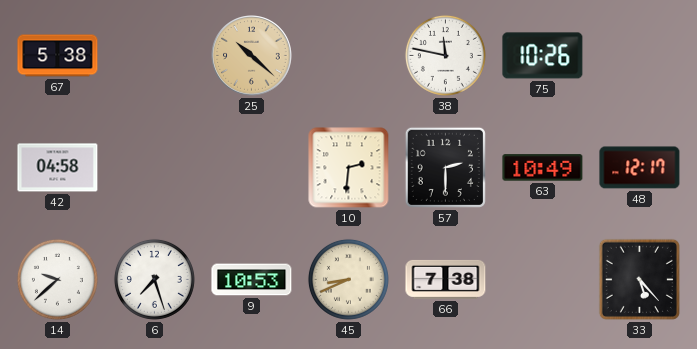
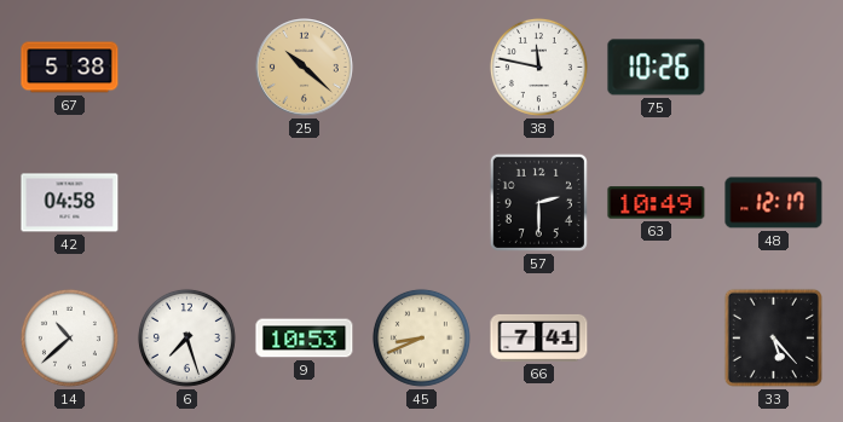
10: 2:31 -> none (349, 168)
14: 9:38 -> 10:38 (69, 337)
66: 7:38 -> 7:41 (539, 337)
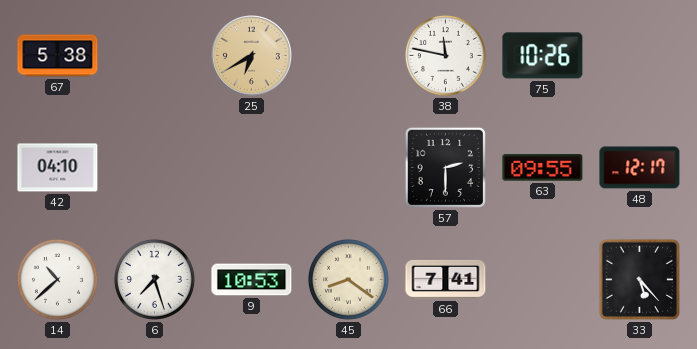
25: 10:22 -> 6:40 (252, 56)
42: 04:58 -> 04:10 (58, 168)
63: 10:49 -> 09:55 (543, 168)
45: 8:41 -> 8:21 (348, 279)
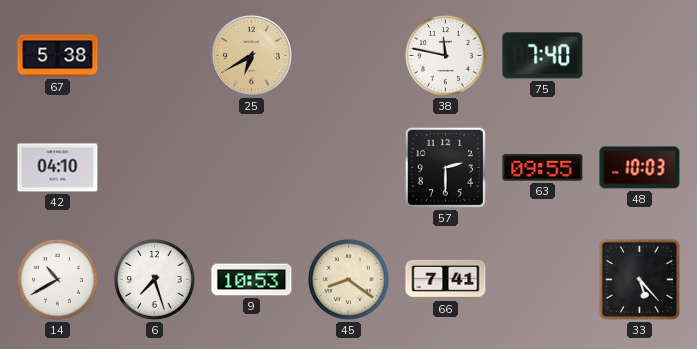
75: 10:26 -> 7:40 (543, 56)
48: 12:17 -> 10:03 (640, 168)
14: 10:38 -> 10:40 (57, 279)
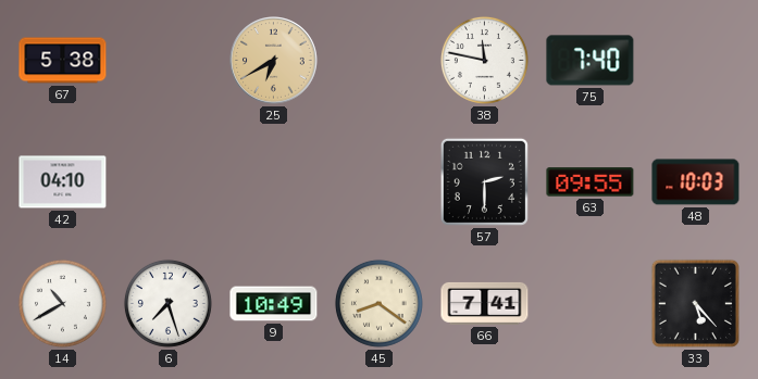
9: 10:53 -> 10:49 (274, 304)
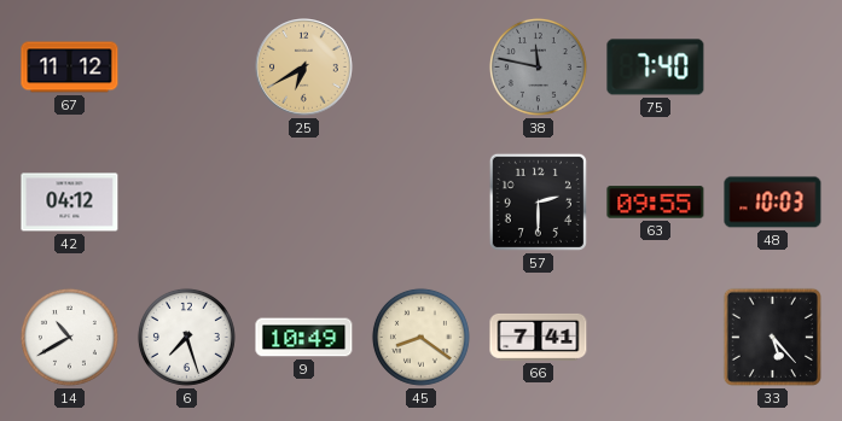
67: 5:38 -> 11:12 (70, 68)
38 dial: white -> grey (538, 66)
42: 04:10 -> 04:12 (70, 203)
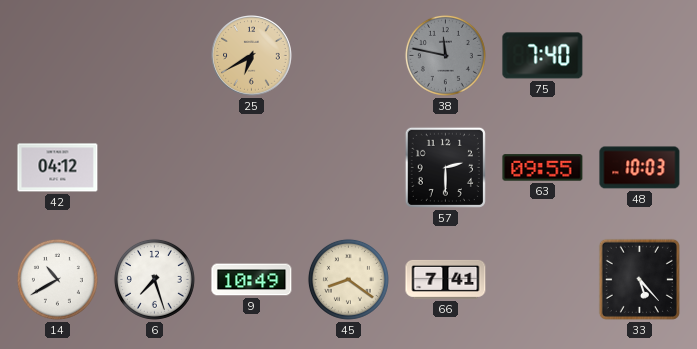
67: 11:12 -> none (70, 68)
